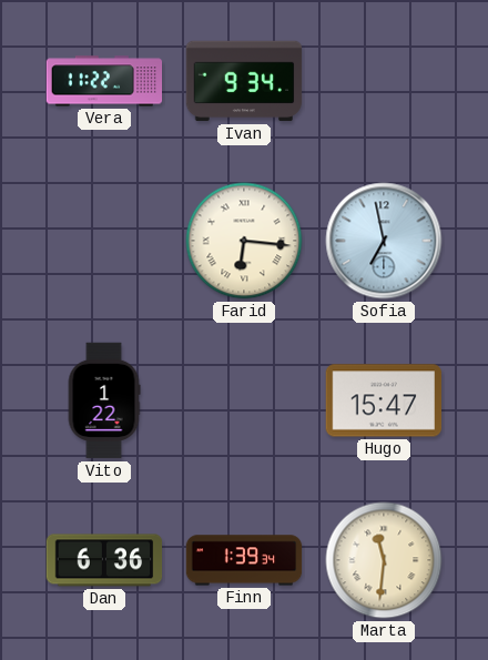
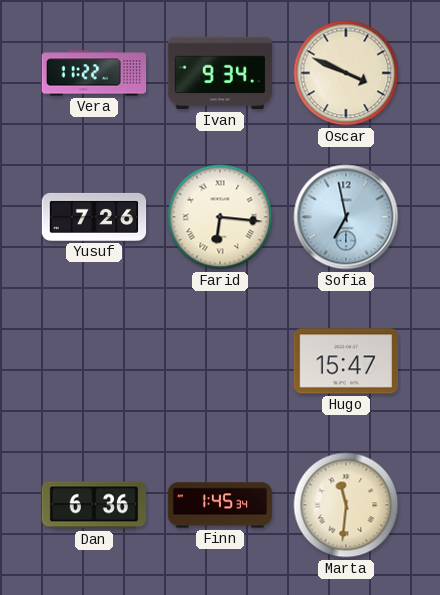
Oscar: none -> 3:49 (346, 73)
Yusuf: none -> 7:26 (94, 217)
Vito: 1:22 -> none (104, 400)
Finn: 1:39 -> 1:45 (220, 505)
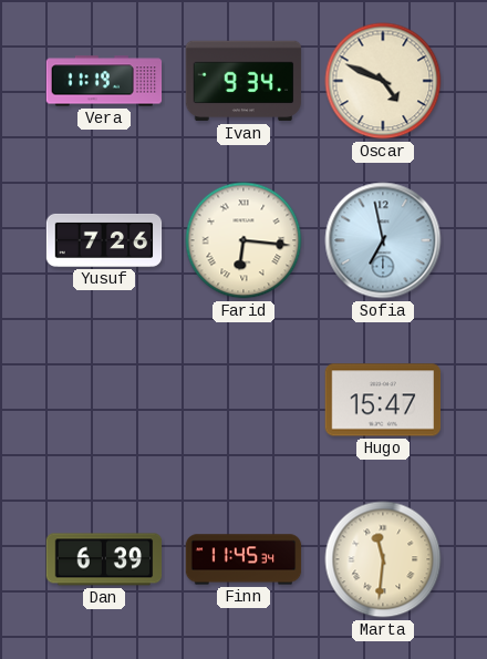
Vera: 11:22 -> 11:19 (104, 81)
Oscar: 3:49 -> 4:49 (383, 81)
Dan: 6:36 -> 6:39 (104, 559)
Finn: 1:45 -> 11:45 (244, 559)
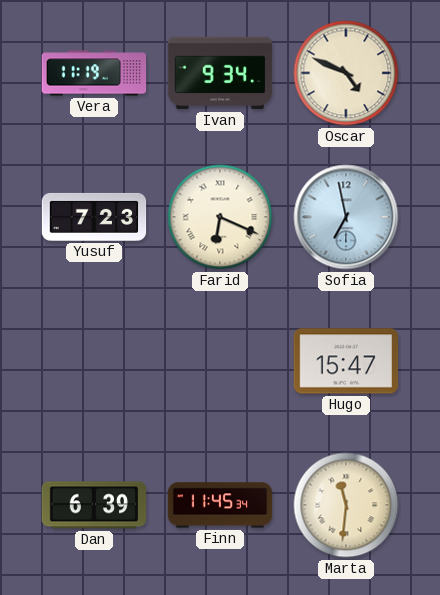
Yusuf: 7:26 -> 7:23 (94, 217)
Farid: 6:16 -> 6:19 (220, 217)
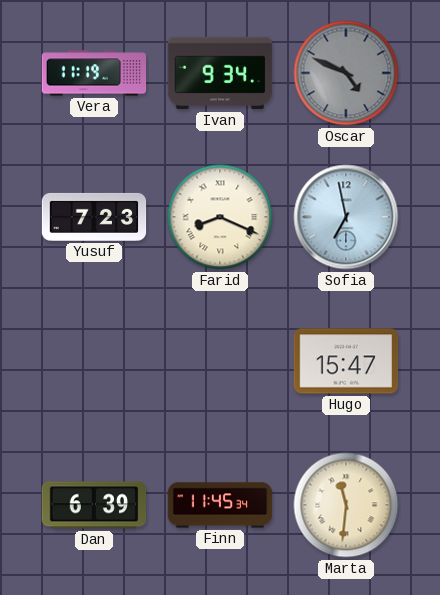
Oscar dial: cream -> grey (346, 73)
Farid: 6:19 -> 8:19 (220, 217)
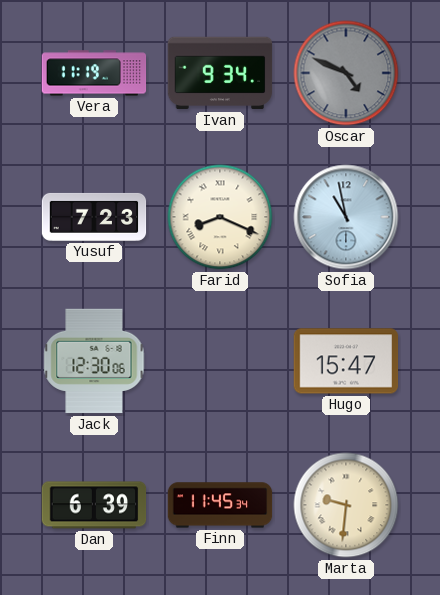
Sofia: 6:58 -> 10:58 (346, 217)
Jack: none -> 12:30 (94, 361)
Marta: 11:31 -> 9:31 (346, 505)
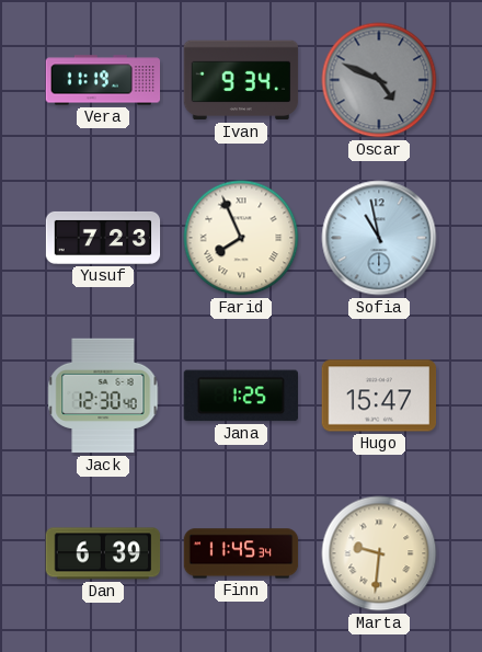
Farid: 8:19 -> 7:56 (241, 238)
Jack: 12:30:06 -> 12:30:40 (103, 396)
Jana: none -> 1:25 (240, 396)
